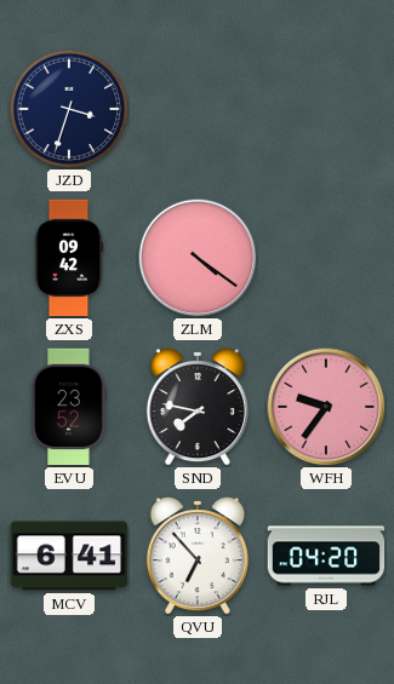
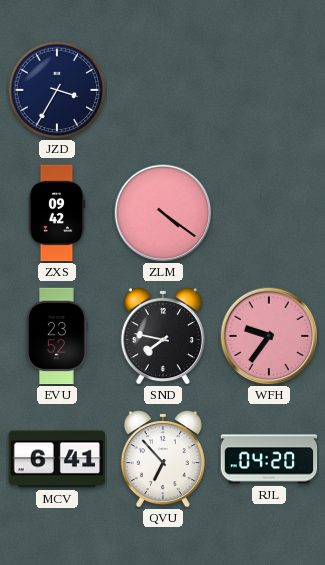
JZD: 3:33 -> 3:35 (57, 90)
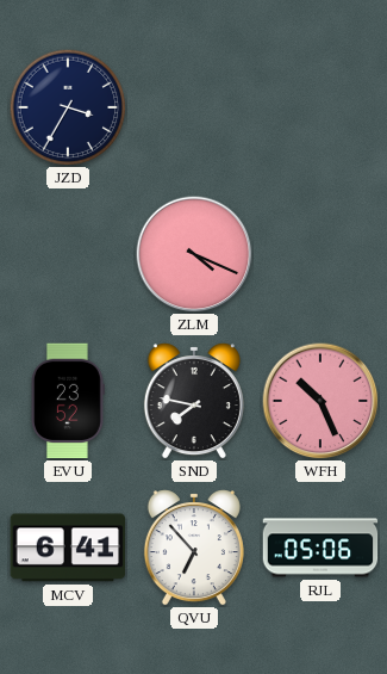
ZXS: 09:42 -> none (57, 213)
ZLM: 4:21 -> 4:19 (194, 254)
WFH: 9:36 -> 10:26 (320, 401)
RJL: 04:20 -> 05:06 (320, 548)
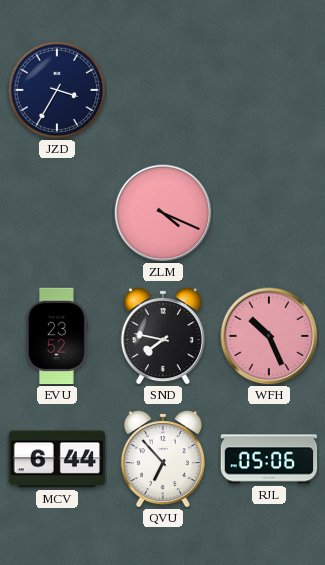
MCV: 6:41 -> 6:44 (57, 459)
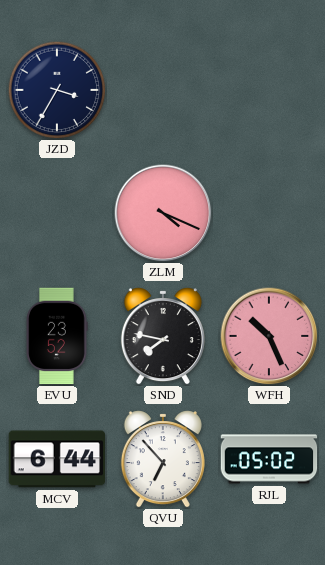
RJL: 05:06 -> 05:02 (269, 459)
